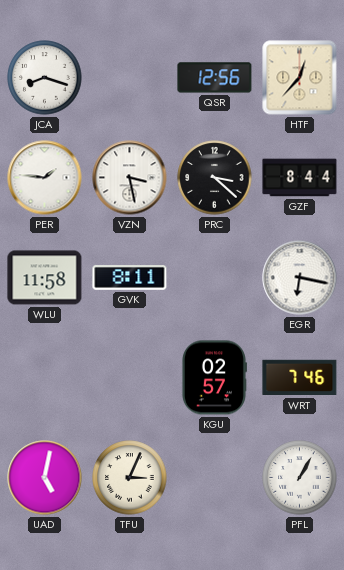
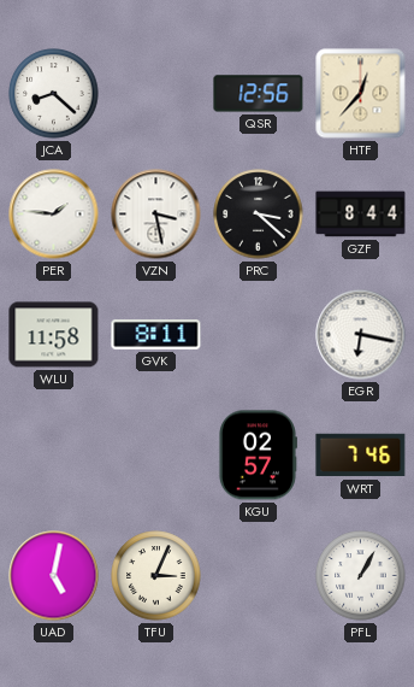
JCA: 8:18 -> 8:22 (54, 94)
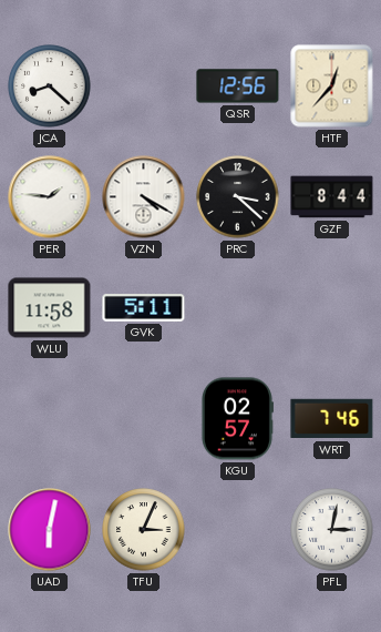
VZN: 3:28 -> 4:20 (144, 197)
GVK: 8:11 -> 5:11 (144, 308)
EGR: 6:17 -> none (361, 335)
UAD: 5:02 -> 6:02 (50, 530)
PFL: 1:05 -> 3:02 (332, 530)
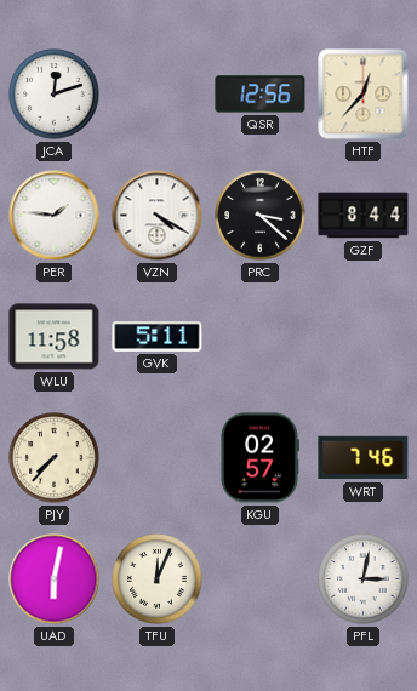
JCA: 8:22 -> 12:12 (55, 95)
PJY: none -> 7:37 (55, 458)
TFU: 3:04 -> 12:04 (158, 579)
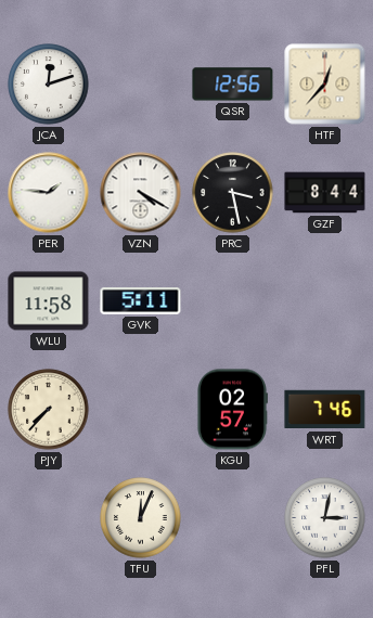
PRC: 3:22 -> 3:28 (233, 193)
UAD: 6:02 -> none (55, 579)
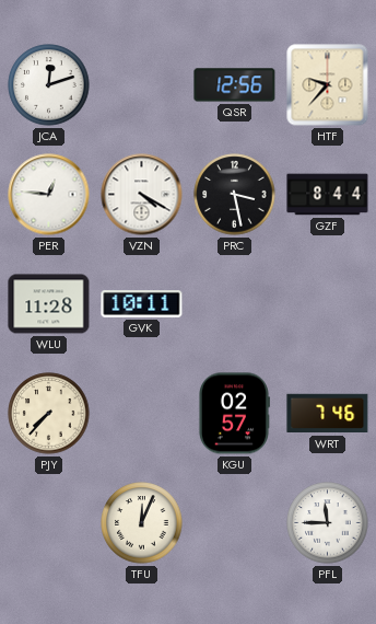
HTF: 12:37 -> 9:37 (328, 85)
PER: 1:46 -> 12:46 (49, 195)
WLU: 11:58 -> 11:28 (49, 304)
GVK: 5:11 -> 10:11 (142, 304)
PFL: 3:02 -> 11:45 (328, 523)
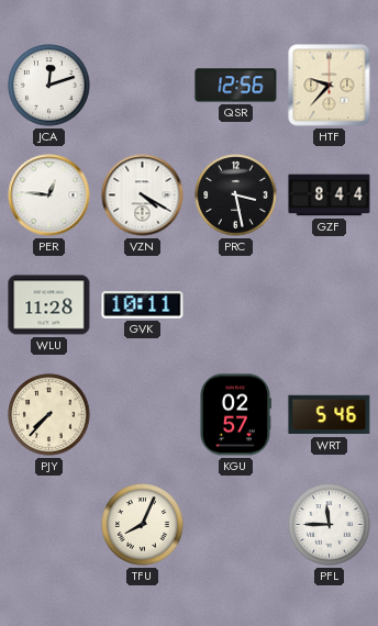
WRT: 7:46 -> 5:46 (330, 415)
TFU: 12:04 -> 8:04 (143, 525)
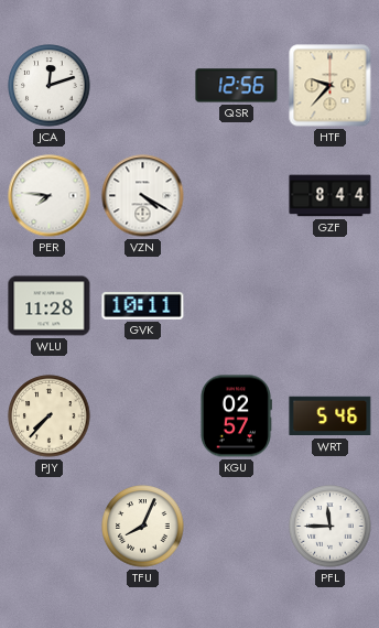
PER: 12:46 -> 7:46 (50, 196)
PRC: 3:28 -> none (236, 195)
